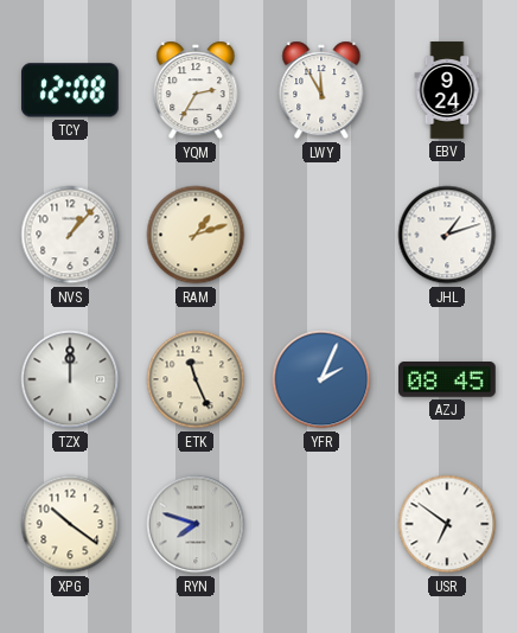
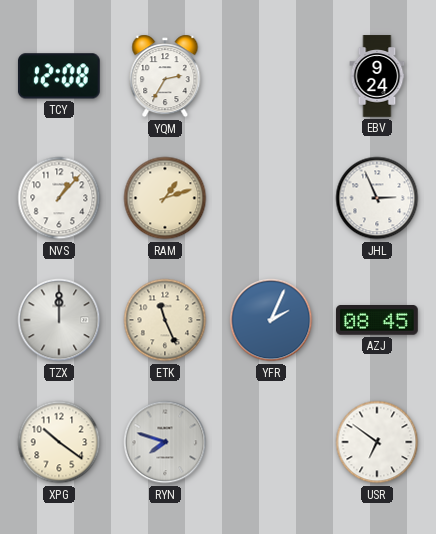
LWY: 11:55 -> none (321, 90)
JHL: 1:12 -> 2:56 (377, 198)
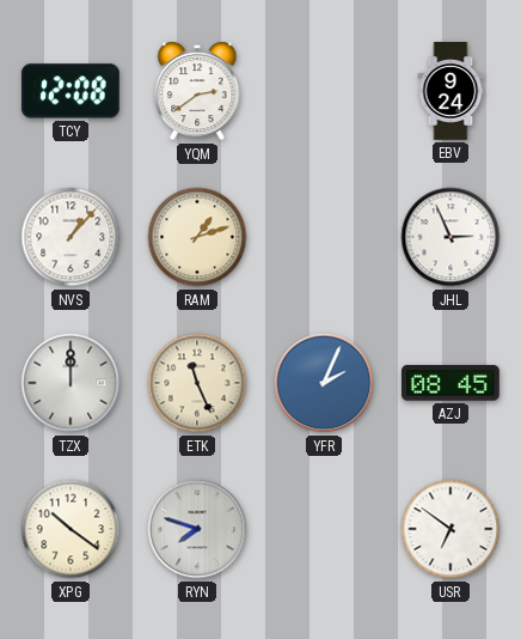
YQM: 2:35 -> 2:39 (197, 91)
